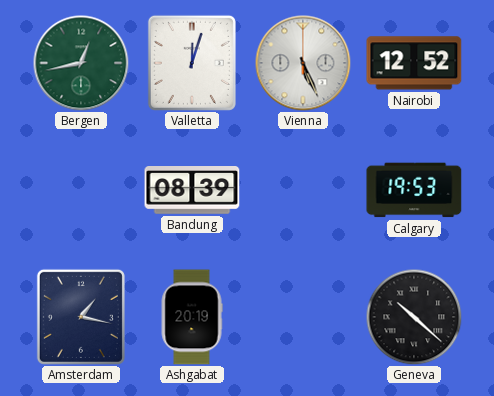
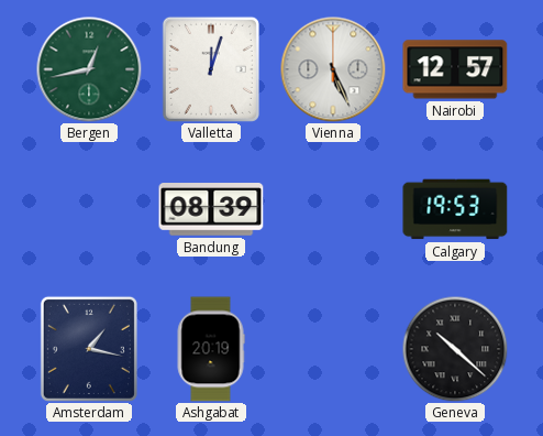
Nairobi: 12:52 -> 12:57 (455, 69)
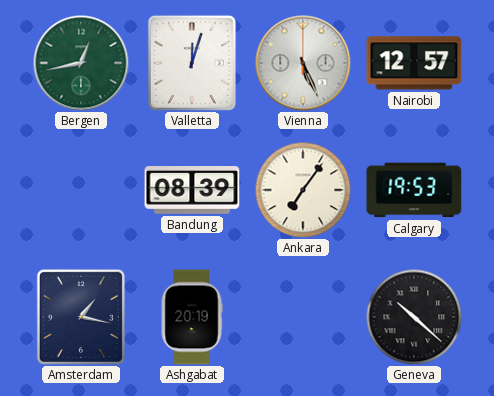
Ankara: none -> 7:06 (303, 190)
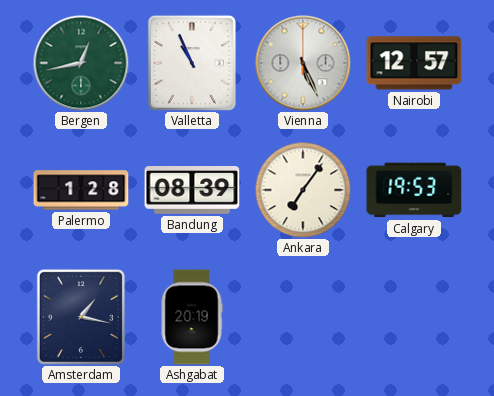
Valletta: 12:03 -> 10:56 (192, 63)
Palermo: none -> 1:28 (81, 190)
Geneva: 10:22 -> none (414, 317)
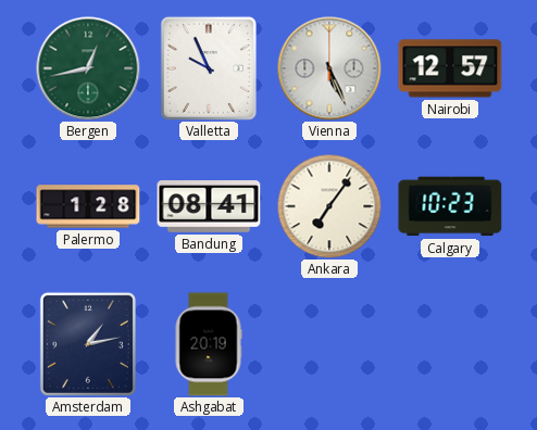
Valletta: 10:56 -> 9:56 (209, 68)
Bandung: 08:39 -> 08:41 (209, 207)
Calgary: 19:53 -> 10:23 (450, 206)
Amsterdam: 1:17 -> 1:13 (88, 344)
